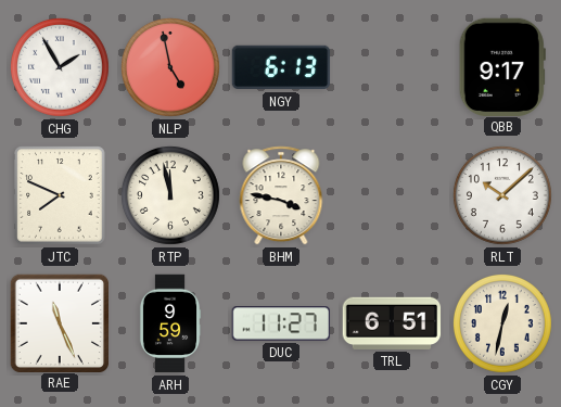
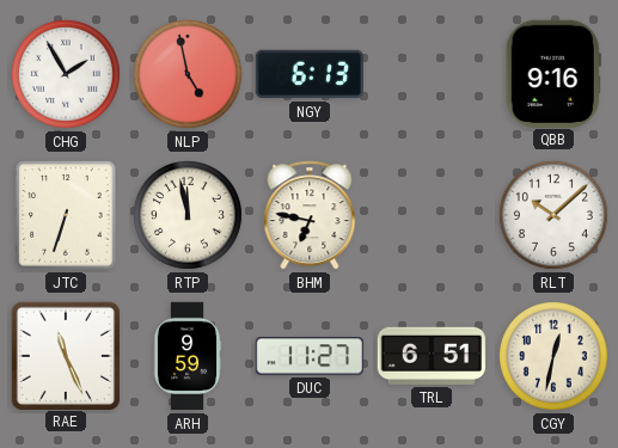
QBB: 9:17 -> 9:16 (553, 73)
JTC: 7:49 -> 6:33 (66, 215)
BHM: 3:47 -> 6:47 (310, 215)
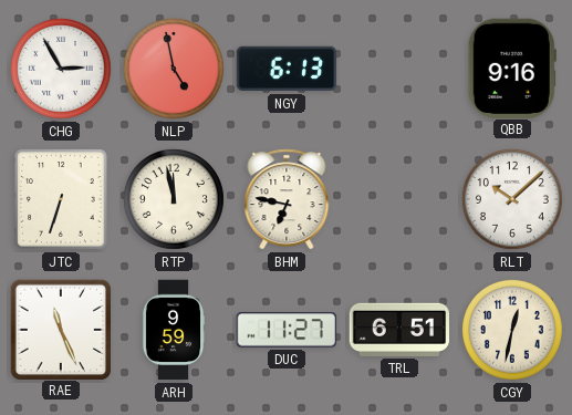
CHG: 1:55 -> 2:55 (61, 69)
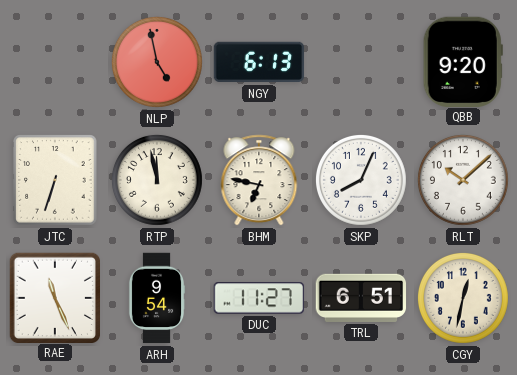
CHG: 2:55 -> none (61, 69)
QBB: 9:16 -> 9:20 (463, 61)
SKP: none -> 8:04 (361, 180)
ARH: 9:59 -> 9:54 (157, 298)
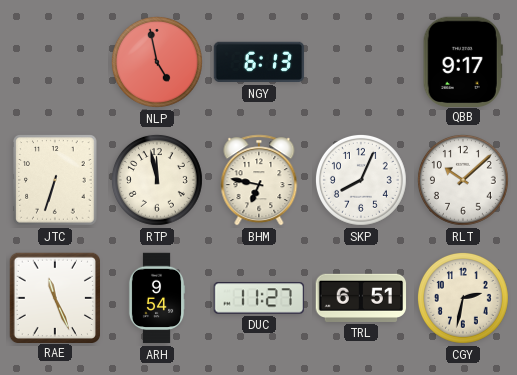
QBB: 9:20 -> 9:17 (463, 61)
CGY: 12:32 -> 2:32 (463, 298)
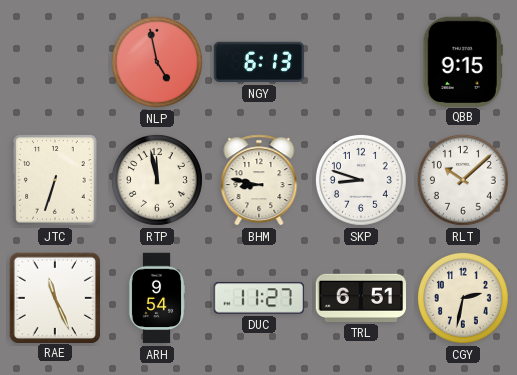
QBB: 9:17 -> 9:15 (463, 61)
BHM: 6:47 -> 8:47 (259, 180)
SKP: 8:04 -> 8:48 (361, 180)
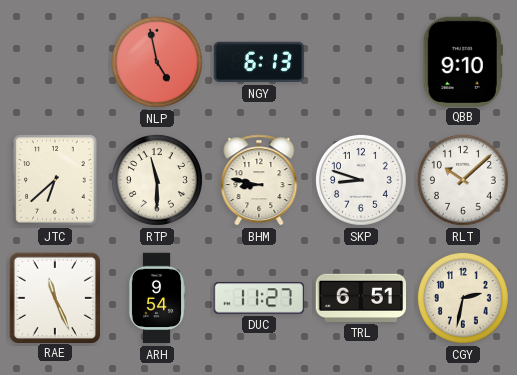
QBB: 9:15 -> 9:10 (463, 61)
JTC: 6:33 -> 6:38 (55, 180)
RTP: 11:58 -> 11:30 (157, 180)
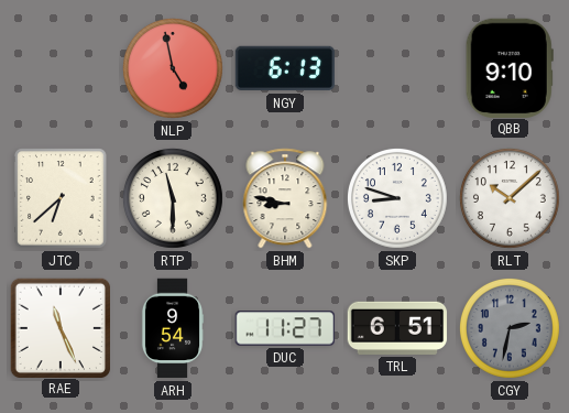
CGY dial: cream -> grey (510, 328)
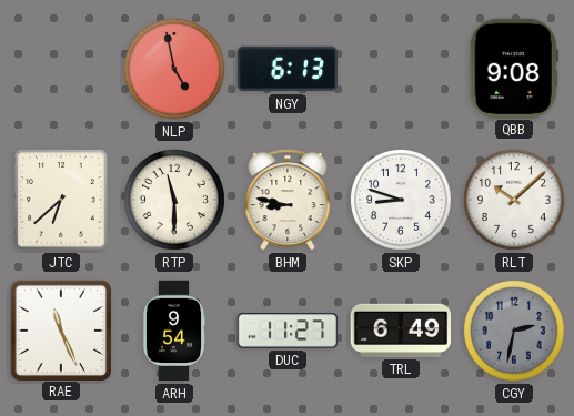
QBB: 9:10 -> 9:08 (514, 68)
TRL: 6:51 -> 6:49 (401, 331)
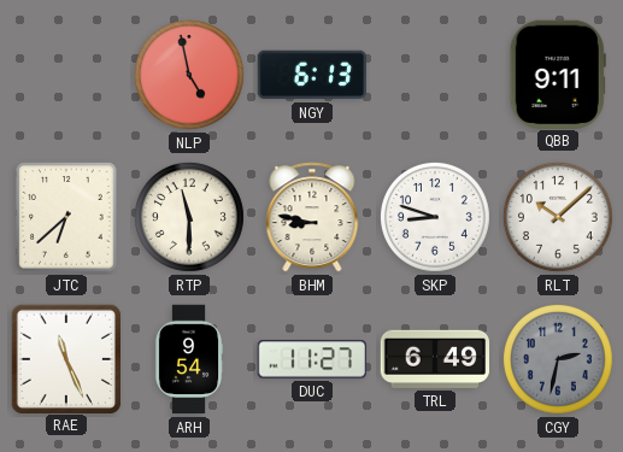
QBB: 9:08 -> 9:11 (558, 74)
